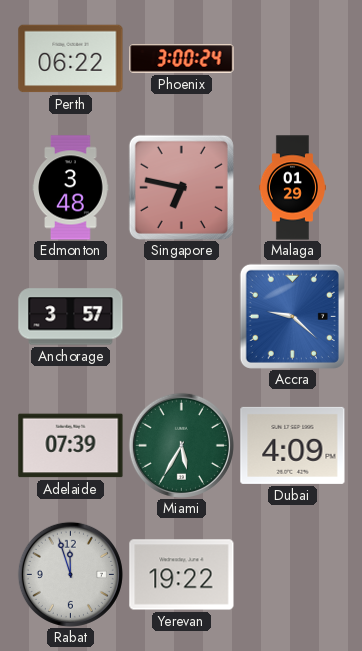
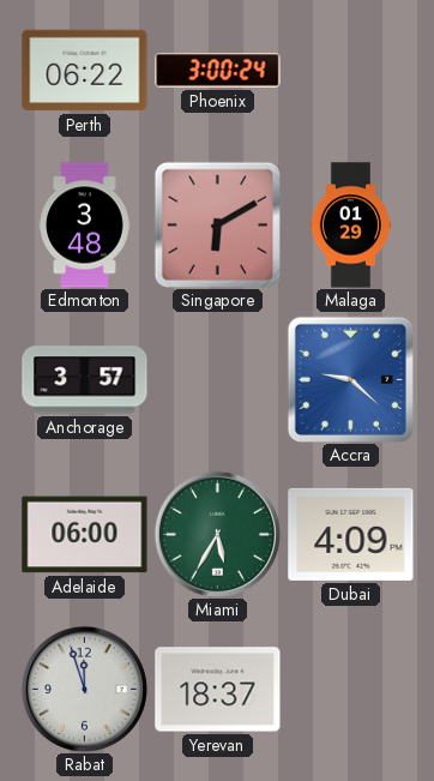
Singapore: 6:47 -> 6:10 (217, 224)
Adelaide: 07:39 -> 06:00 (85, 535)
Yerevan: 19:22 -> 18:37 (218, 690)
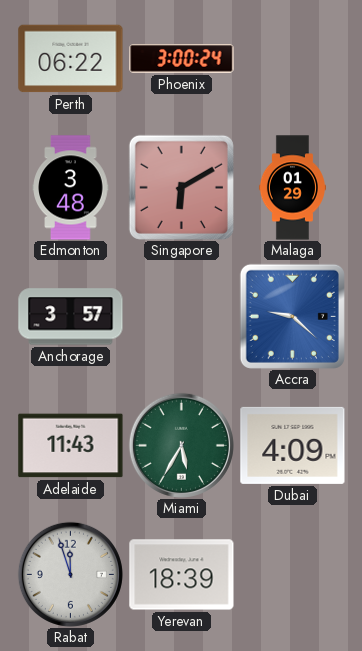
Adelaide: 06:00 -> 11:43 (71, 446)
Yerevan: 18:37 -> 18:39 (182, 575)
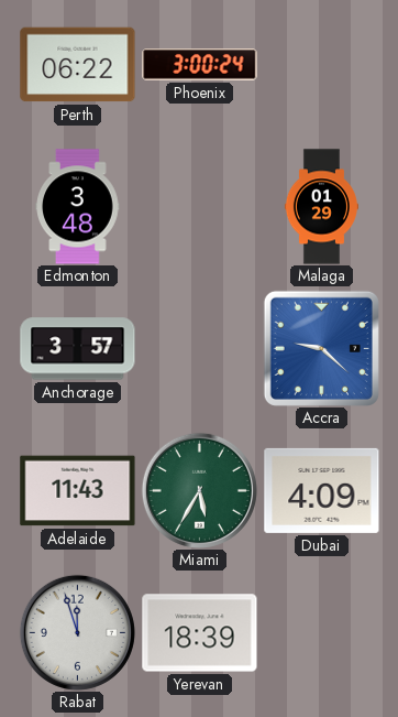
Singapore: 6:10 -> none (181, 187)
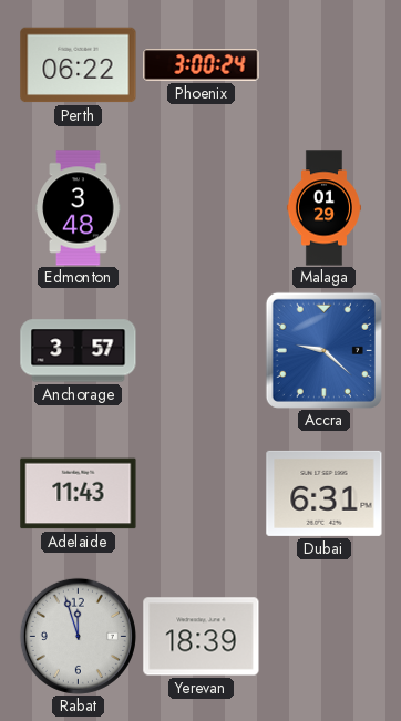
Miami: 5:35 -> none (199, 490)
Dubai: 4:09 -> 6:31 (325, 493)
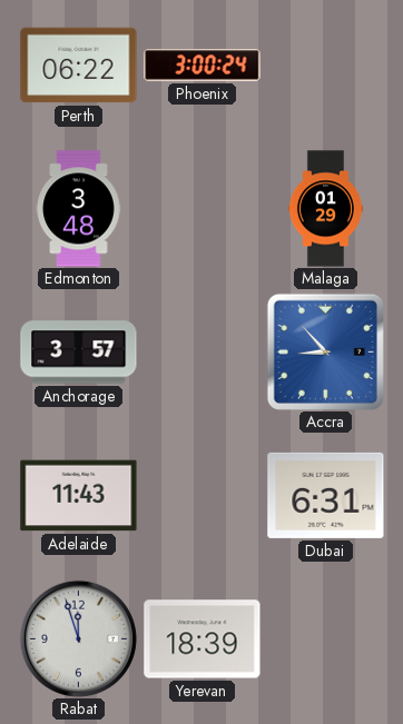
Accra: 9:22 -> 8:53 (325, 351)
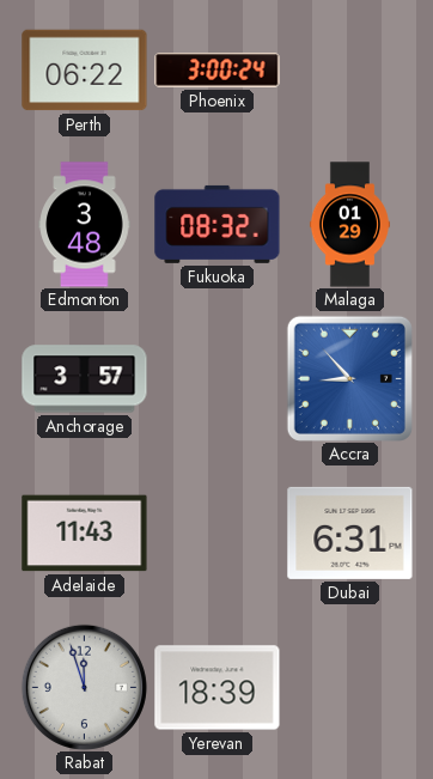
Fukuoka: none -> 08:32 (218, 224)
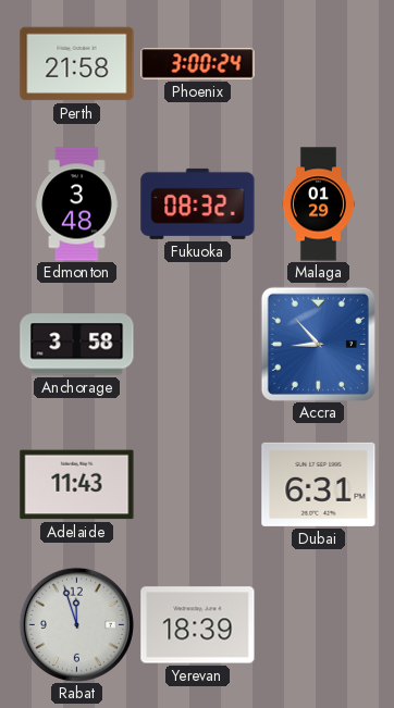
Perth: 06:22 -> 21:58 (77, 64)
Anchorage: 3:57 -> 3:58 (77, 345)
